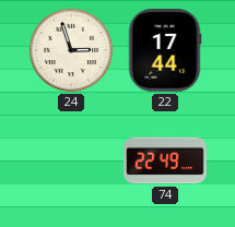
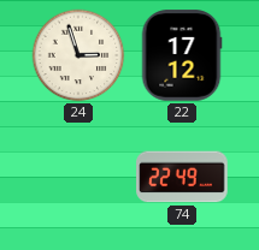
22: 17:44 -> 17:12 (182, 55)
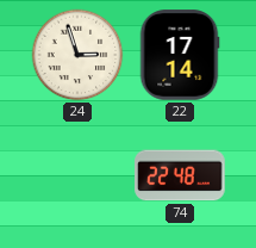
22: 17:12 -> 17:14 (180, 55)
74: 22:49 -> 22:48 (180, 175)
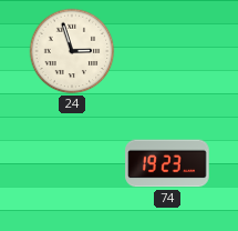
22: 17:14 -> none (180, 55)
74: 22:48 -> 19:23 (167, 163)
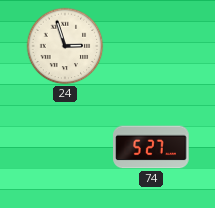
74: 19:23 -> 5:27 (151, 147)
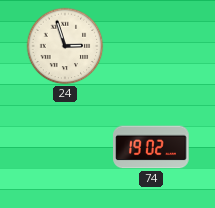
74: 5:27 -> 19:02 (151, 147)
